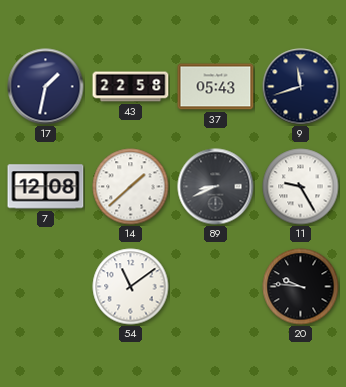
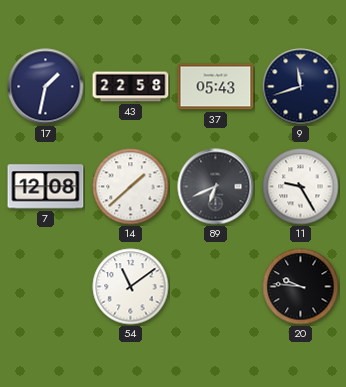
89: 8:41 -> 6:41 (216, 187)
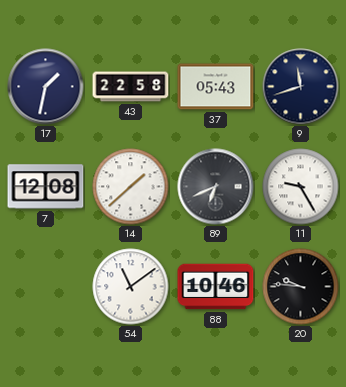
88: none -> 10:46 (216, 287)
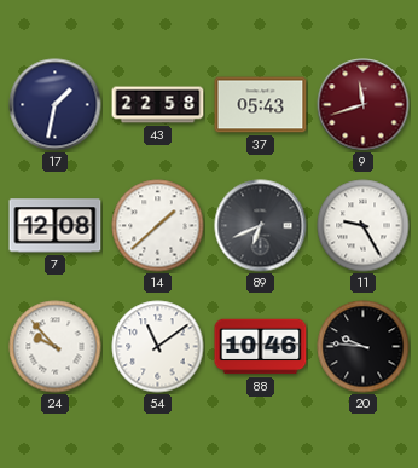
9 dial: navy -> burgundy (364, 105)
24: none -> 9:53 (56, 347)
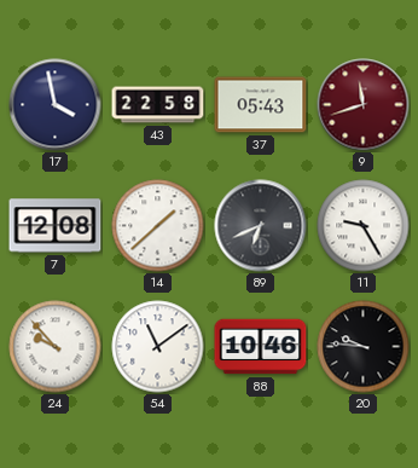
17: 1:32 -> 3:58 (56, 105)
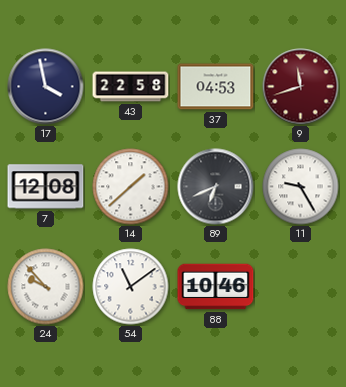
37: 05:43 -> 04:53 (216, 87)
20: 9:46 -> none (364, 347)
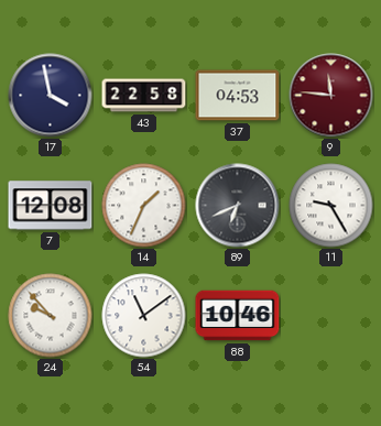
9: 11:42 -> 11:46 (331, 96)
14: 1:38 -> 1:34 (144, 206)
